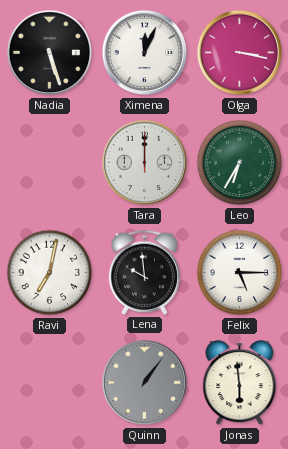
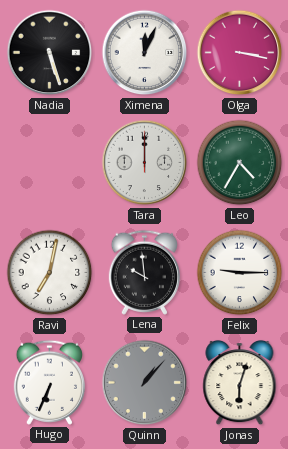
Leo: 6:35 -> 4:35 (240, 163)
Felix: 5:15 -> 9:15 (240, 273)
Hugo: none -> 6:34 (49, 382)
Quinn: 1:06 -> 1:07 (145, 383)
Jonas: 5:59 -> 6:03 (240, 383)
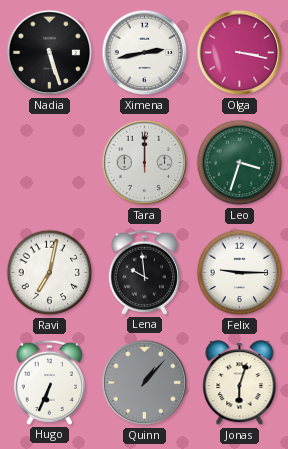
Ximena: 12:04 -> 2:43 (145, 53)
Leo: 4:35 -> 3:33 (240, 163)
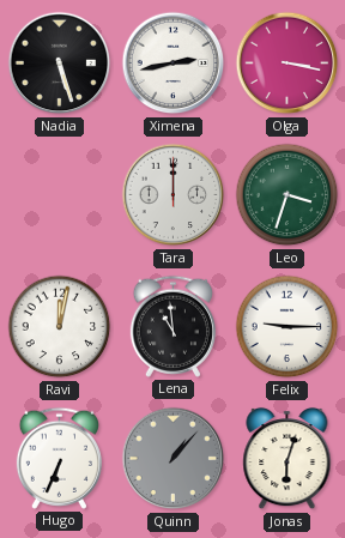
Ravi: 7:02 -> 12:02 (60, 327)
Lena: 9:59 -> 10:59 (172, 326)
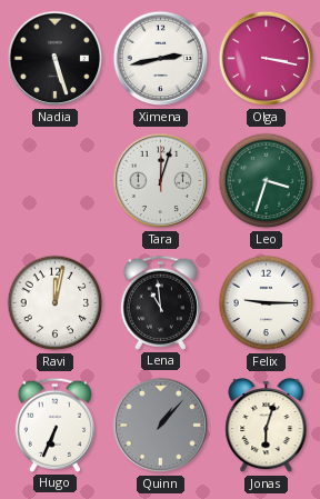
Tara: 12:00 -> 12:03 (161, 181)
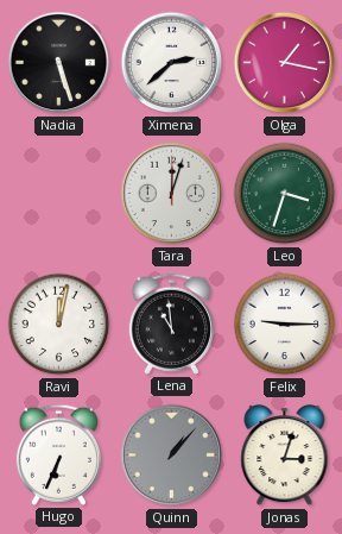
Ximena: 2:43 -> 2:38 (172, 63)
Olga: 3:17 -> 1:17 (285, 63)
Jonas: 6:03 -> 3:03 (285, 456)
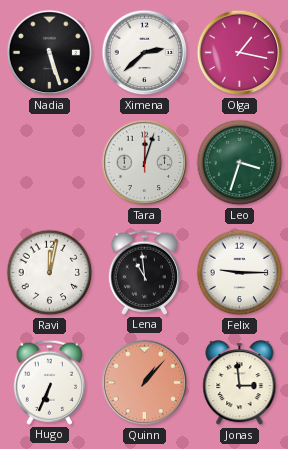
Quinn dial: grey -> salmon (145, 383)
Jonas: 3:03 -> 2:59 (240, 383)
